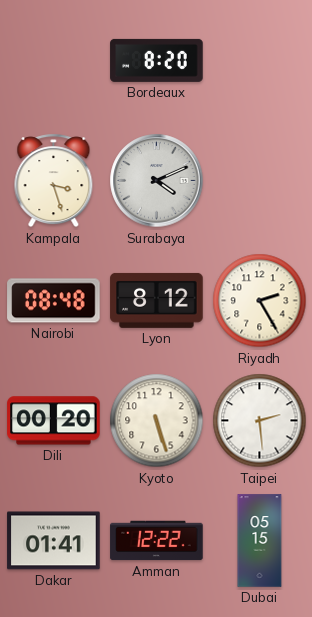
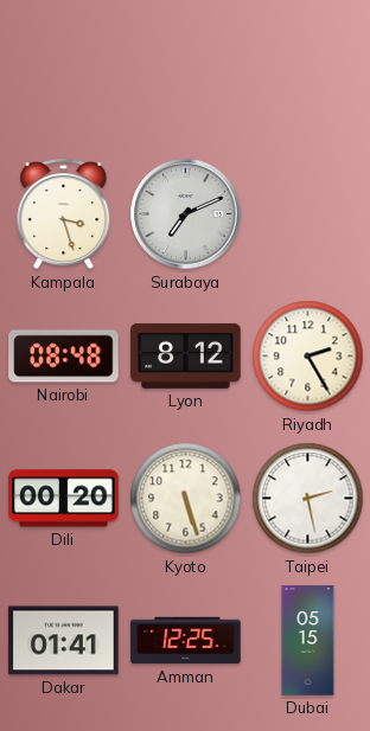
Bordeaux: 8:20 -> none (157, 60)
Surabaya: 4:11 -> 7:11 (186, 214)
Taipei: 2:29 -> 2:28 (308, 499)
Amman: 12:22 -> 12:25 (186, 641)
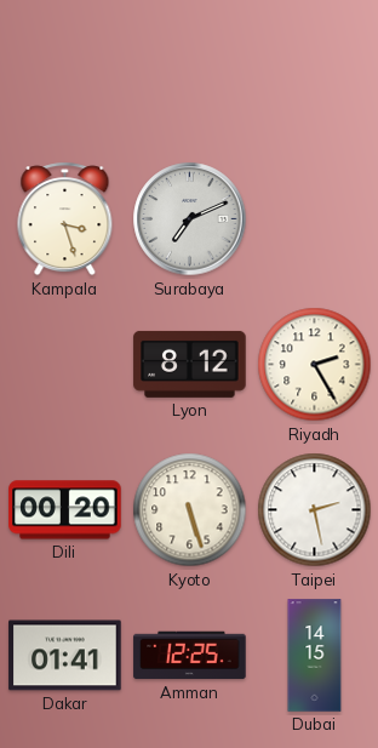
Nairobi: 08:48 -> none (64, 357)
Dubai: 05:15 -> 14:15 (315, 656)
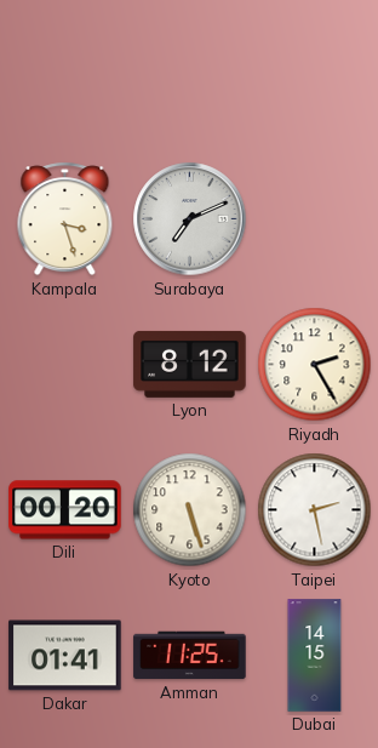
Amman: 12:25 -> 11:25 (190, 656)
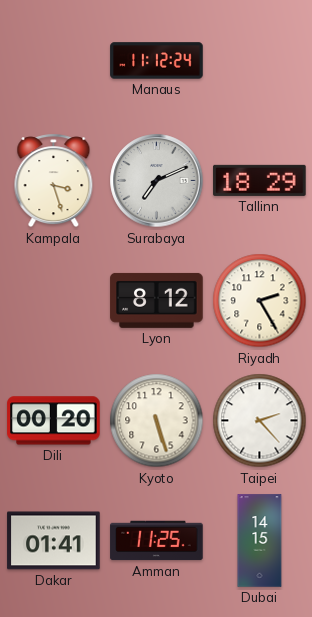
Manaus: none -> 11:12 (157, 61)
Tallinn: none -> 18:29 (260, 180)
Taipei: 2:28 -> 2:23 (260, 421)
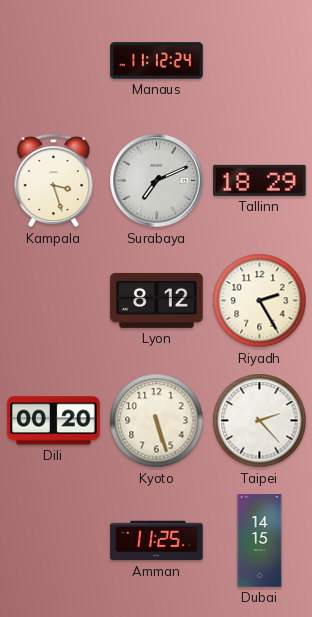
Dakar: 01:41 -> none (54, 541)
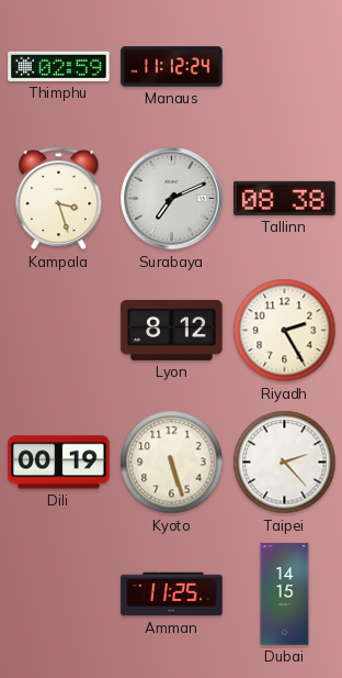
Thimphu: none -> 02:59 (59, 66)
Tallinn: 18:29 -> 08:38 (285, 198)
Dili: 00:20 -> 00:19 (59, 463)
